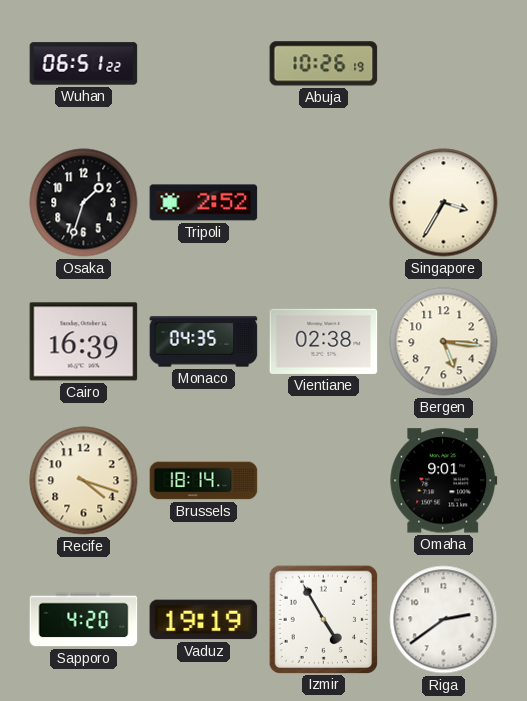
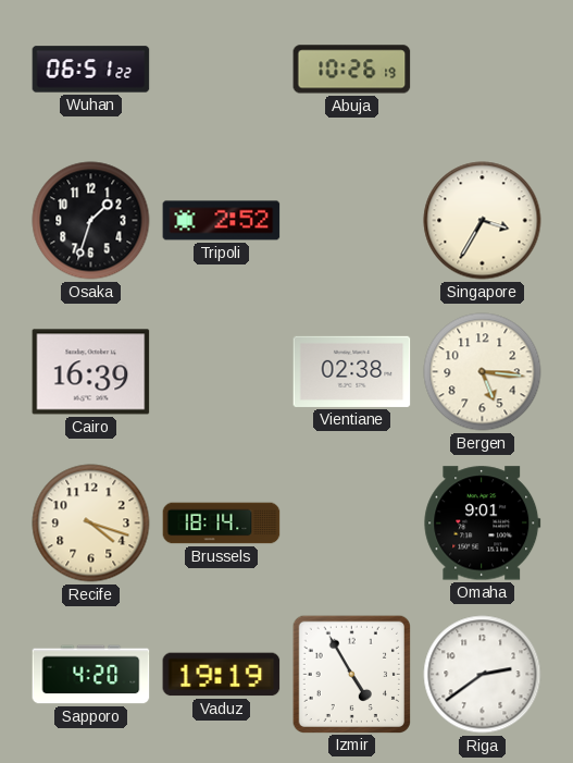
Monaco: 04:35 -> none (204, 342)
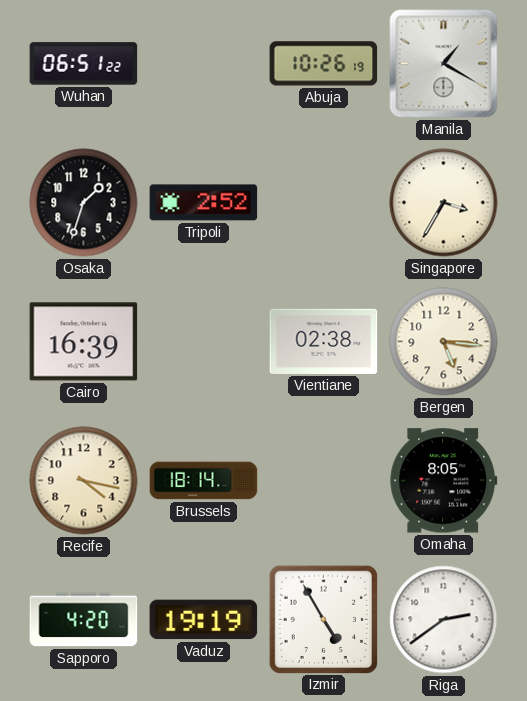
Manila: none -> 1:20 (444, 64)
Recife: 4:18 -> 4:17 (84, 481)
Omaha: 9:01 -> 8:05 (444, 481)
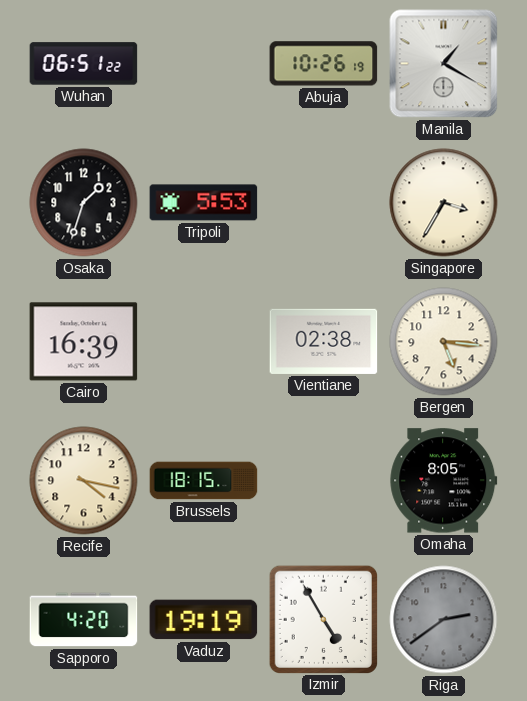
Tripoli: 2:52 -> 5:53 (204, 203)
Brussels: 18:14 -> 18:15 (204, 481)
Riga dial: white -> grey (444, 620)
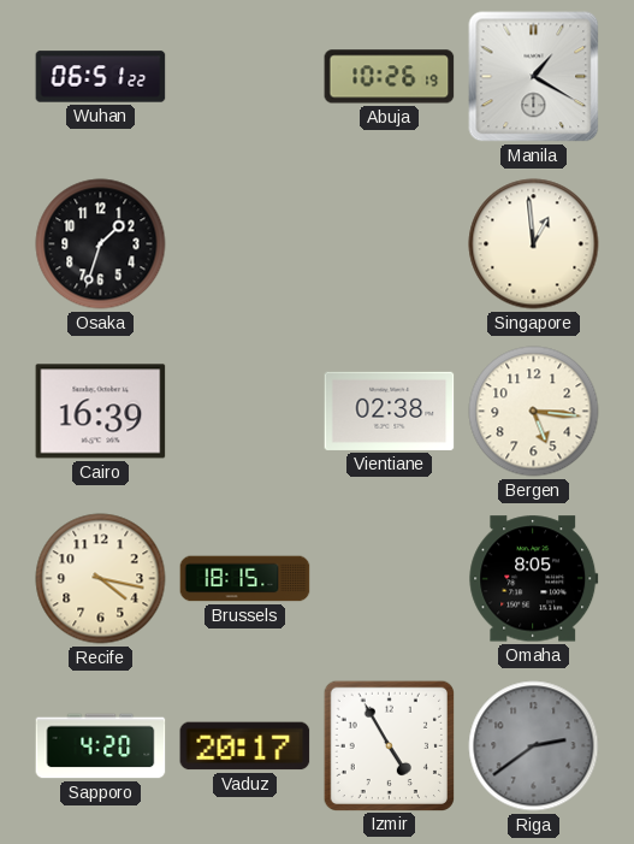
Tripoli: 5:53 -> none (204, 203)
Singapore: 3:35 -> 12:59 (534, 244)
Vaduz: 19:19 -> 20:17 (245, 746)
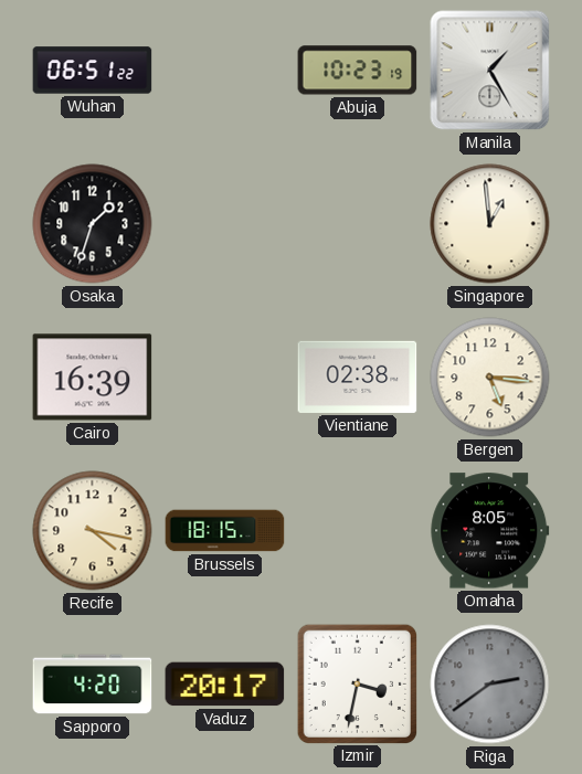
Abuja: 10:26 -> 10:23 (358, 71)
Manila: 1:20 -> 1:25 (490, 71)
Izmir: 4:55 -> 3:32 (357, 683)
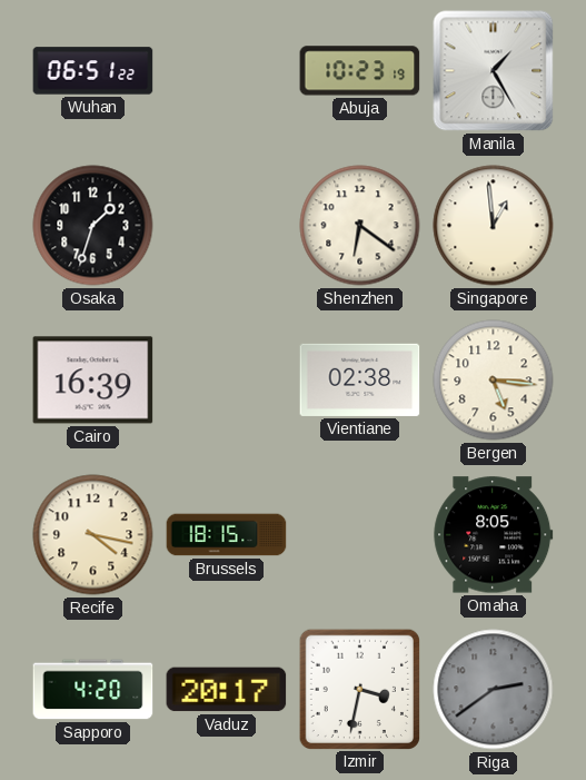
Shenzhen: none -> 6:21 (360, 226)
